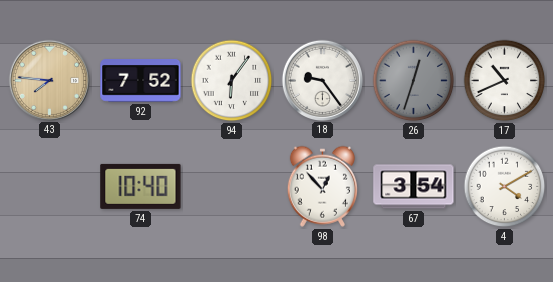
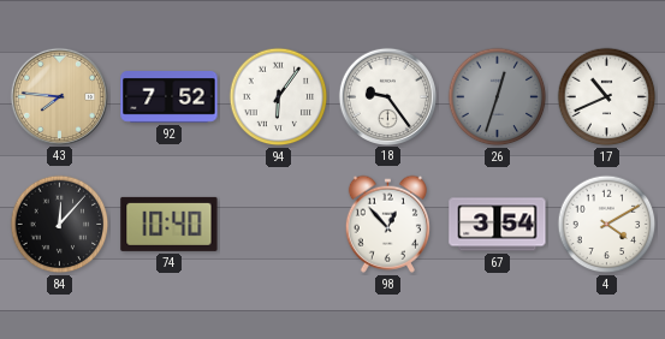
84: none -> 12:07 (60, 225)
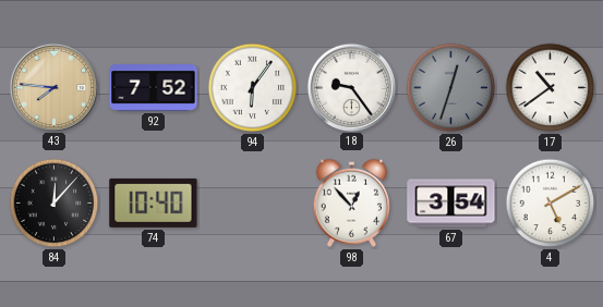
17: 10:41 -> 10:39 (551, 88)
4: 4:10 -> 5:10 (551, 204)
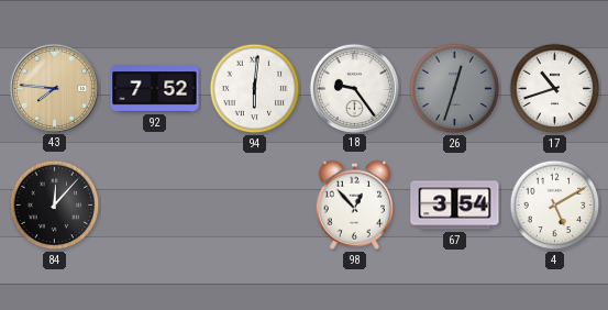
94: 6:06 -> 6:01 (255, 89)
17: 10:39 -> 10:42 (555, 89)
74: 10:40 -> none (154, 202)
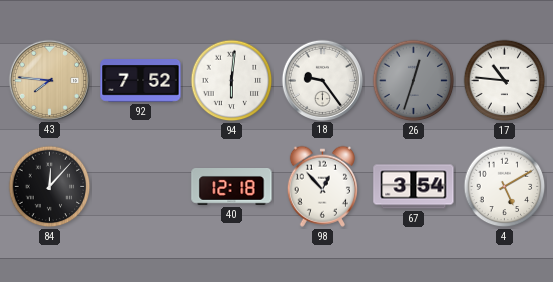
17: 10:42 -> 10:46 (505, 81)
40: none -> 12:18 (232, 187)
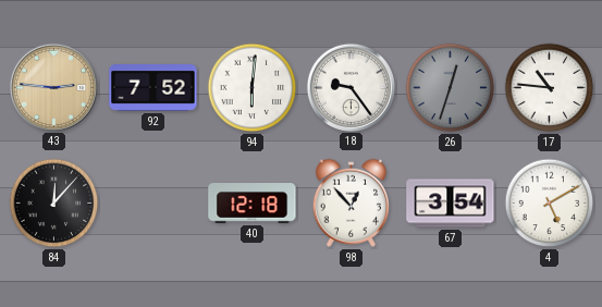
43: 7:46 -> 2:46 (53, 87)
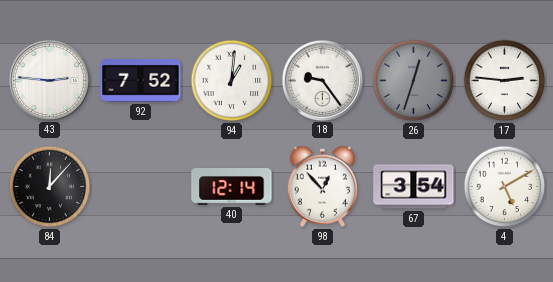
43 dial: champagne -> white (49, 80)
94: 6:01 -> 1:01 (232, 81)
17: 10:46 -> 2:46 (505, 81)
40: 12:18 -> 12:14 (232, 187)
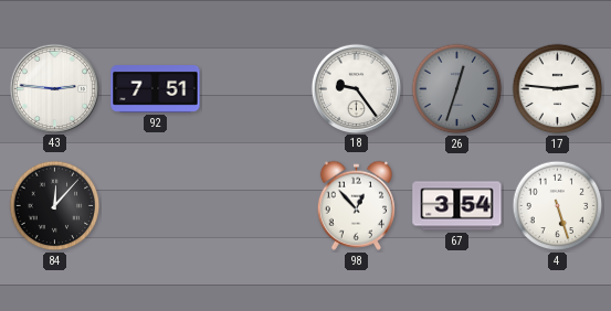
92: 7:52 -> 7:51 (156, 89)
94: 1:01 -> none (232, 81)
40: 12:14 -> none (232, 187)
4: 5:10 -> 5:27 (558, 206)
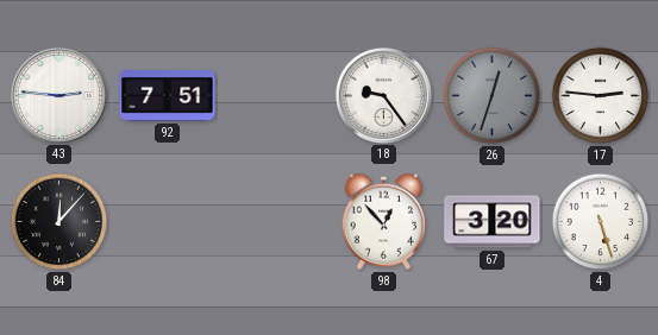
67: 3:54 -> 3:20 (493, 222)
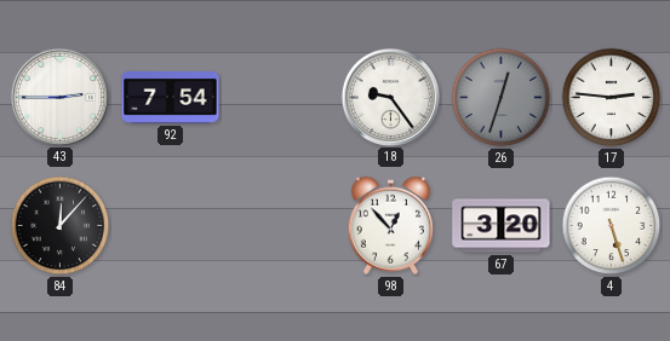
43: 2:46 -> 2:45 (59, 97)
92: 7:51 -> 7:54 (171, 98)
